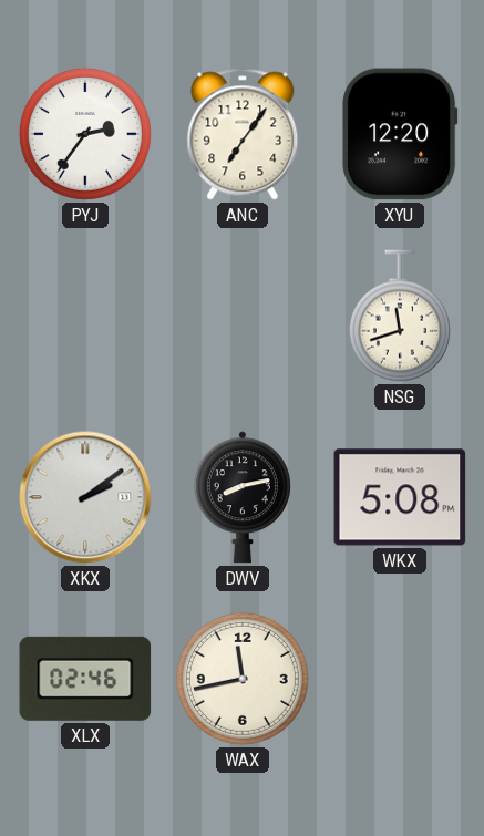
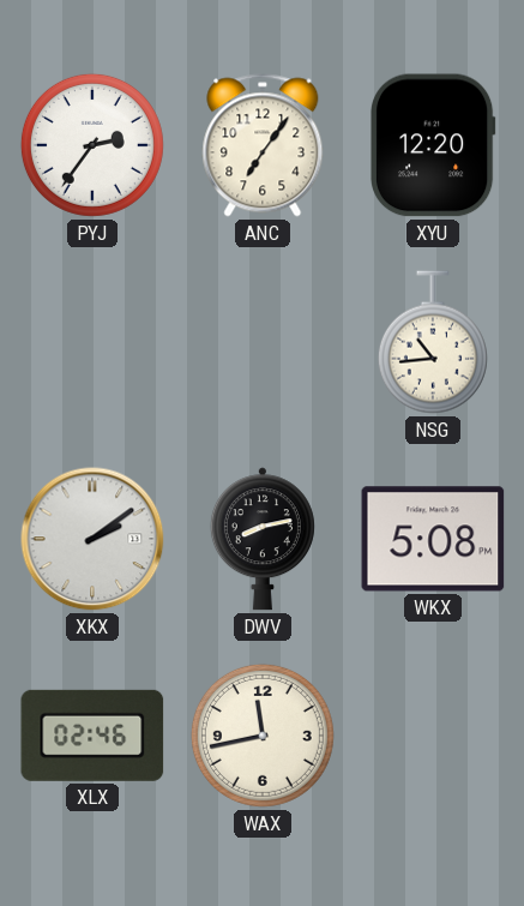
NSG: 11:42 -> 10:44 (433, 342)
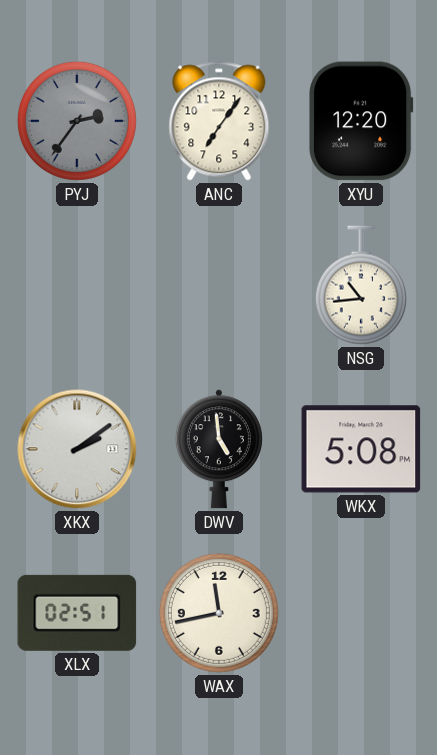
PYJ dial: white -> grey (77, 121)
DWV: 8:13 -> 4:59 (219, 449)
XLX: 02:46 -> 02:51 (77, 613)
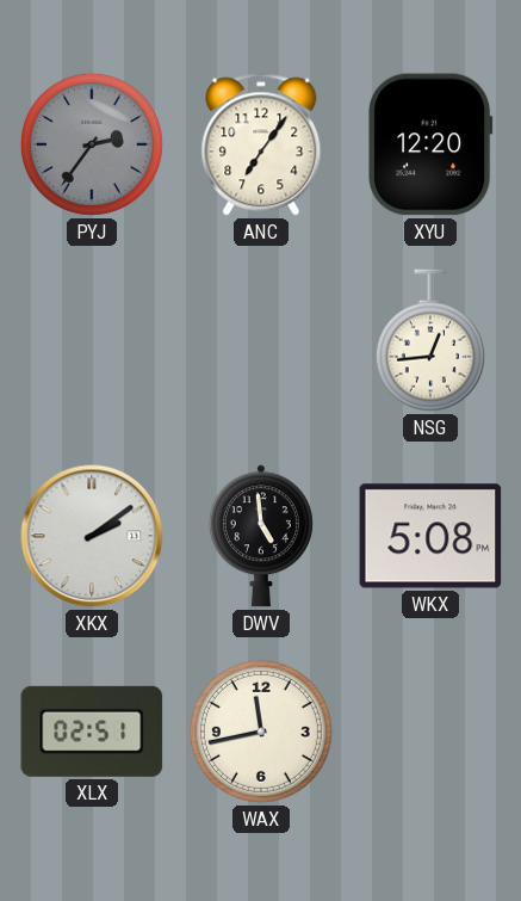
NSG: 10:44 -> 12:44 (430, 340)
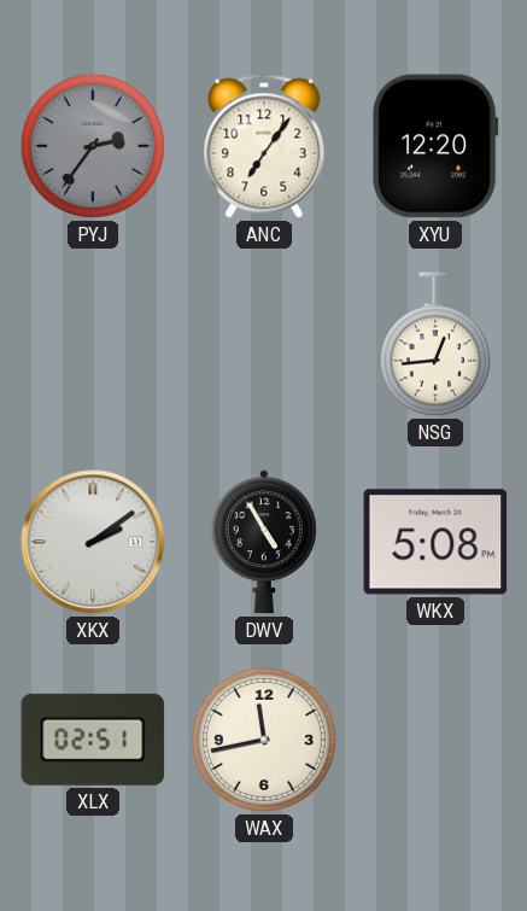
DWV: 4:59 -> 4:55 (264, 542)
